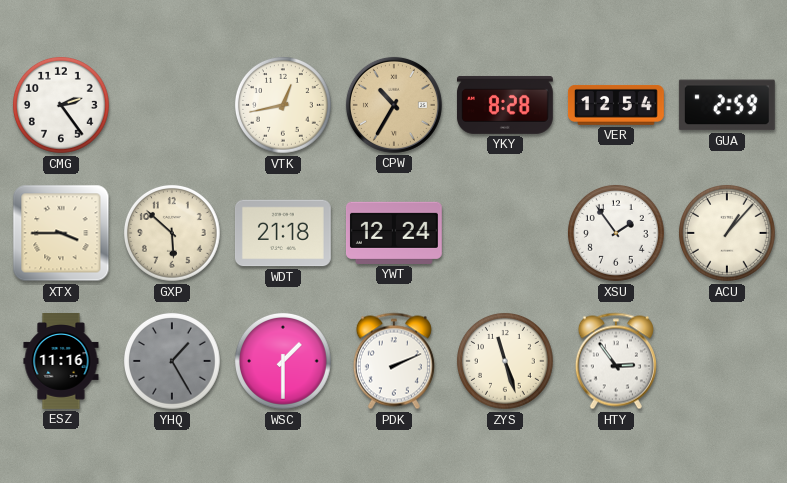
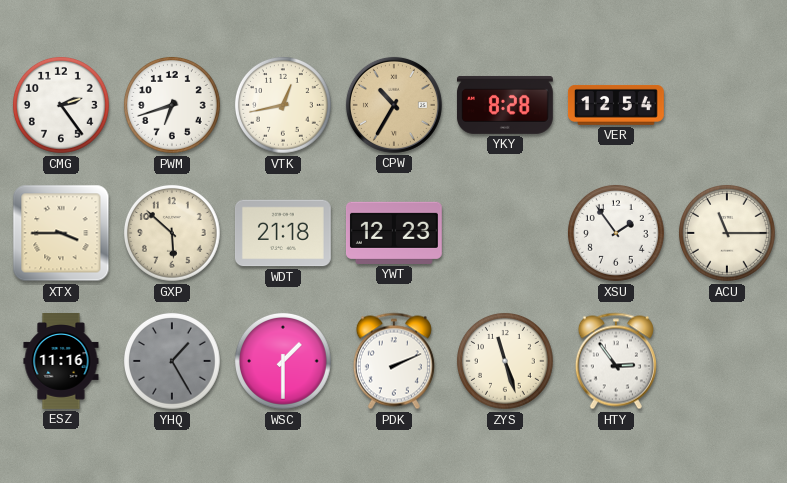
PWM: none -> 6:42 (173, 106)
GUA: 2:59 -> none (727, 105)
YWT: 12:24 -> 12:23 (394, 233)
ACU: 1:07 -> 11:15 (728, 234)
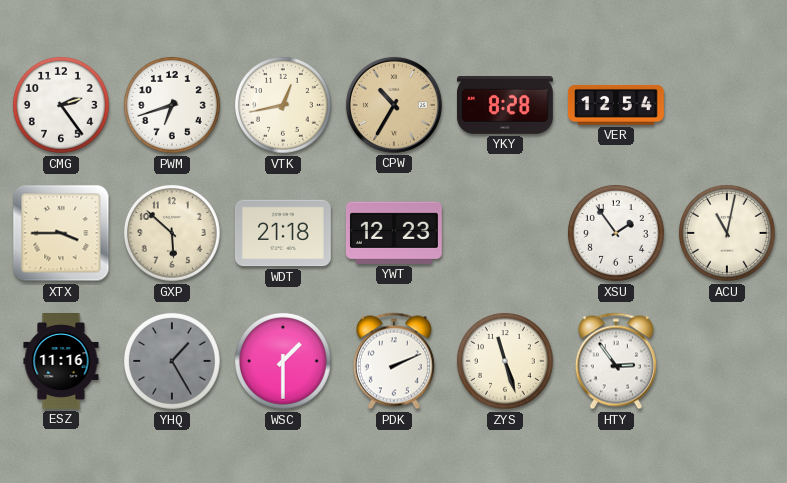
ACU: 11:15 -> 11:02 (728, 234)
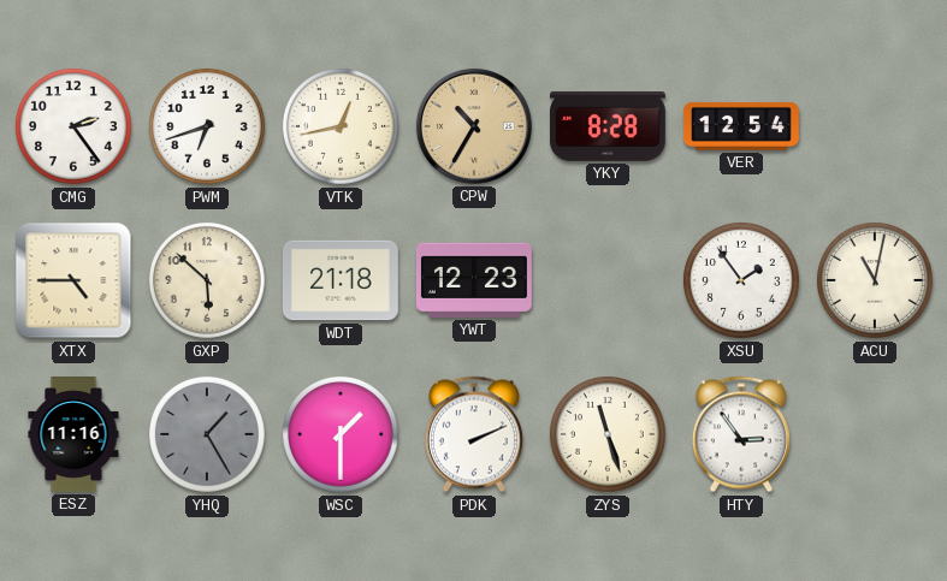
XTX: 3:45 -> 4:45 (73, 280)
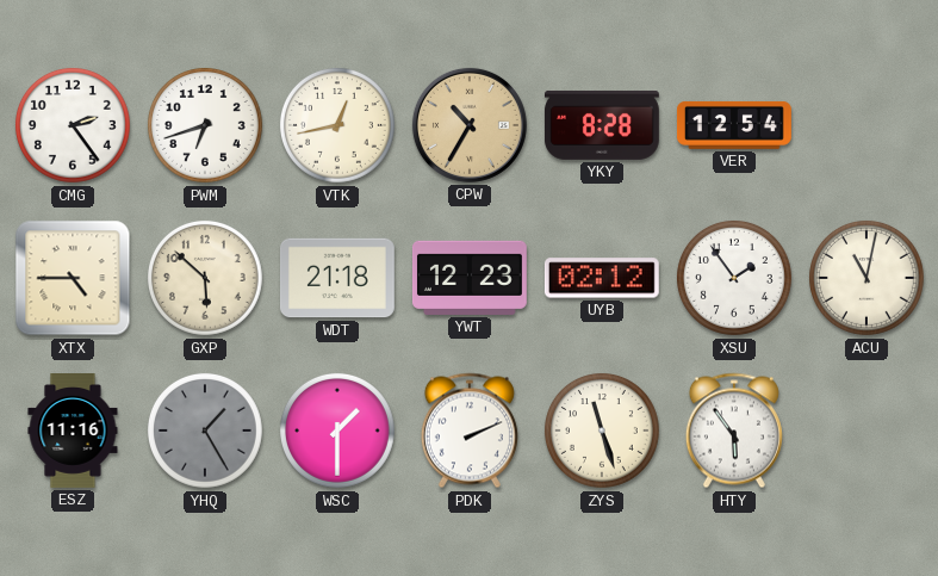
UYB: none -> 02:12 (602, 278)
HTY: 2:54 -> 5:54 (734, 431)
